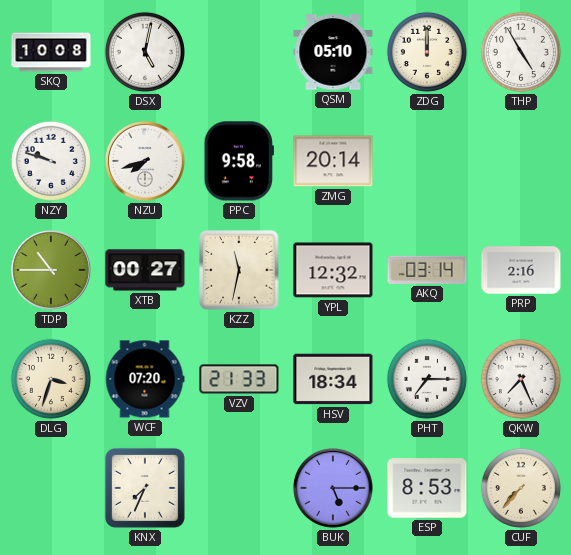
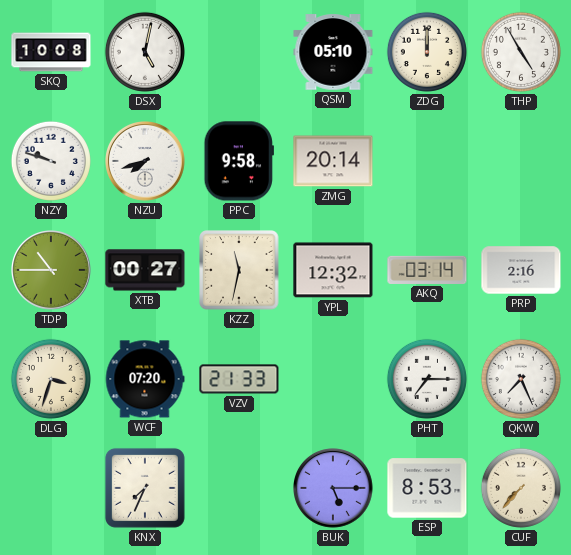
HSV: 18:34 -> none (333, 379)
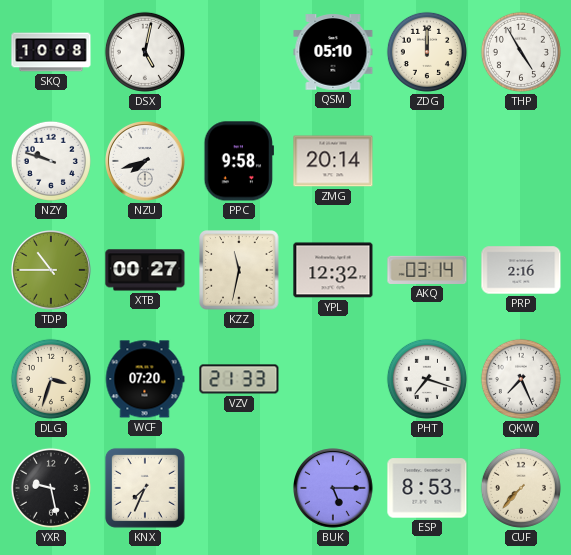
PHT: 7:15 -> 7:18 (427, 379)
YXR: none -> 9:28 (51, 488)
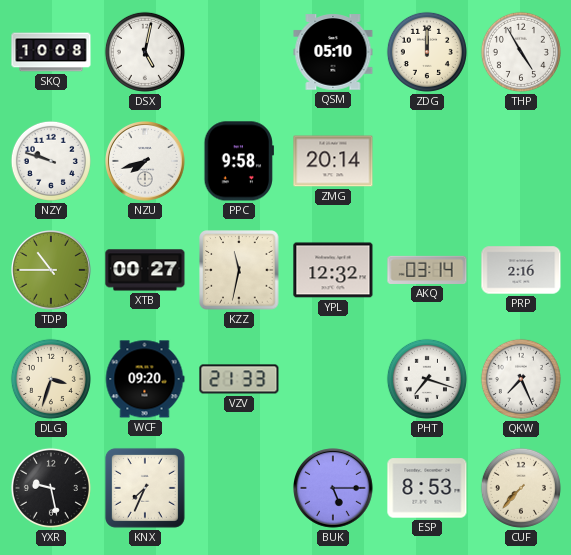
WCF: 07:20 -> 09:20 (145, 379)
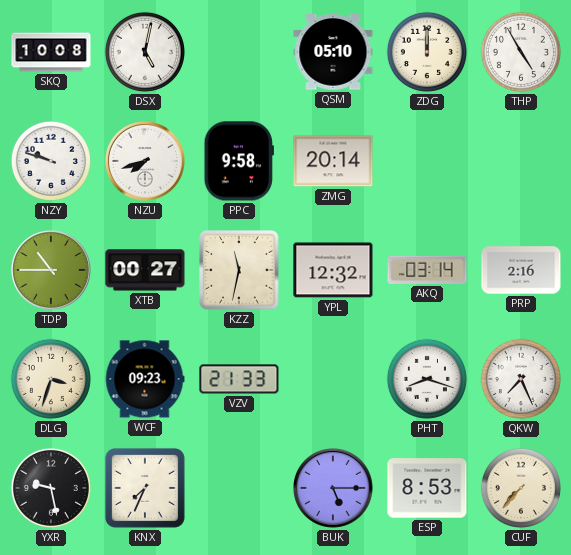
WCF: 09:20 -> 09:23 (145, 379)
PHT: 7:18 -> 8:18 (427, 379)
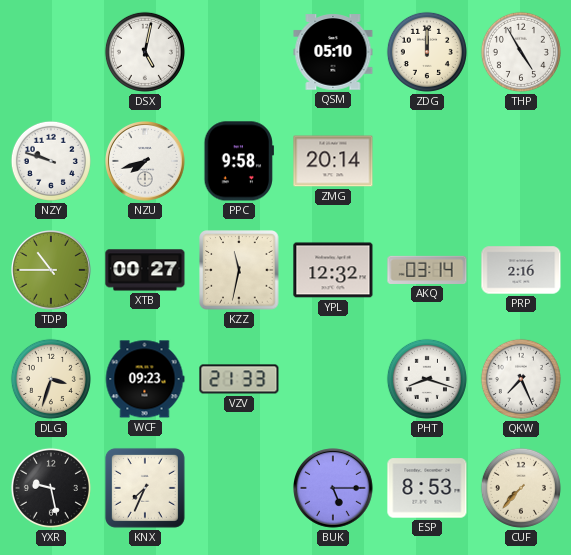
SKQ: 10:08 -> none (51, 52)
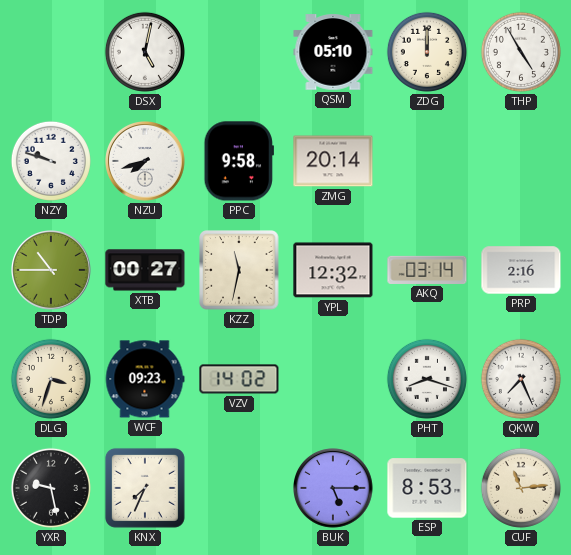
VZV: 21:33 -> 14:02 (239, 379)
CUF: 7:37 -> 11:14 (521, 488)
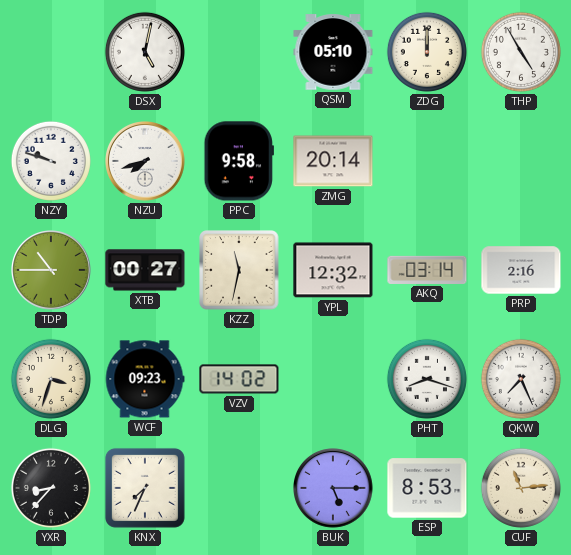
YXR: 9:28 -> 8:37 (51, 488)
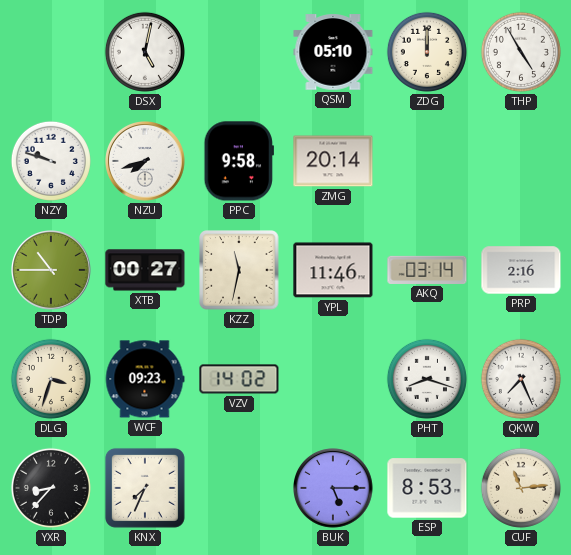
YPL: 12:32 -> 11:46 (333, 270)
